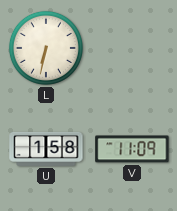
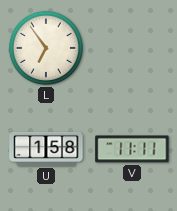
L: 6:32 -> 6:54 (46, 48)
V: 11:09 -> 11:11 (132, 149)
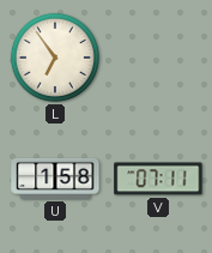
V: 11:11 -> 07:11 (158, 179)
